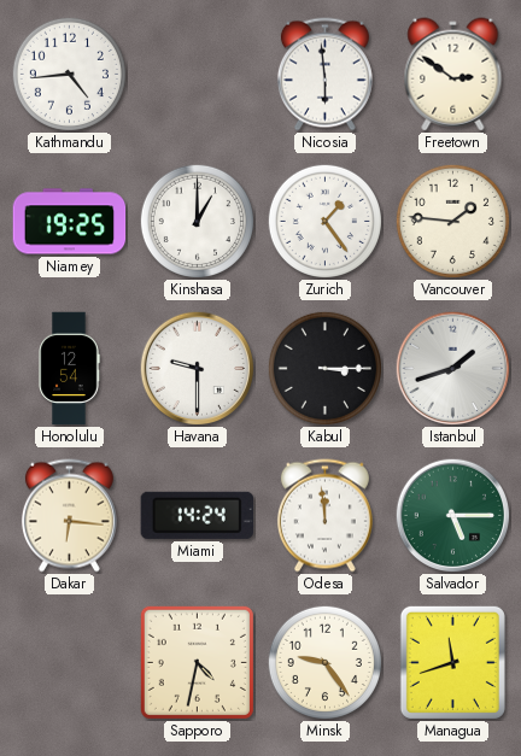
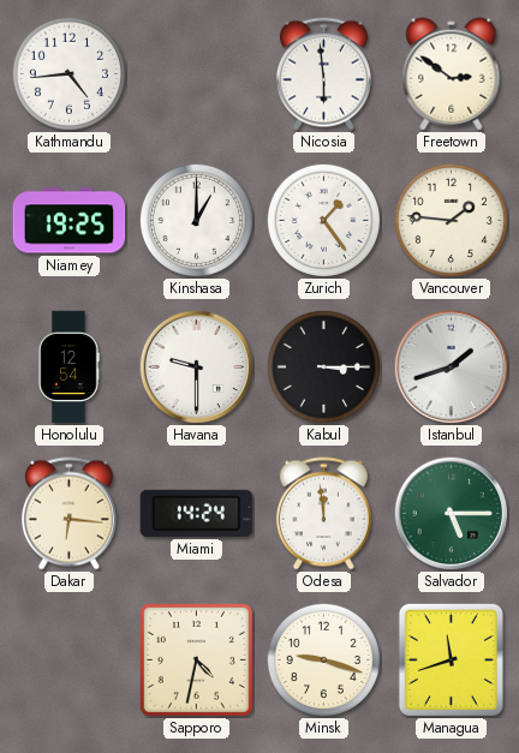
Minsk: 9:24 -> 9:18 (323, 659)
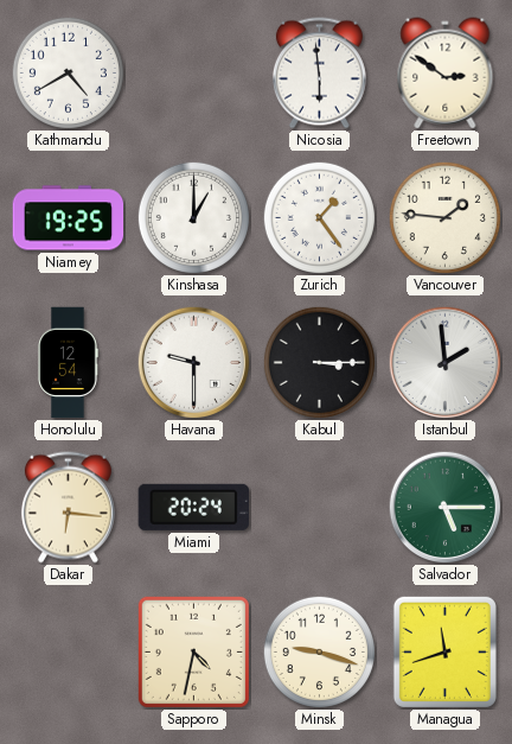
Kathmandu: 4:44 -> 4:40 (68, 72)
Istanbul: 1:42 -> 1:59 (444, 362)
Miami: 14:24 -> 20:24 (193, 507)
Odesa: 11:59 -> none (323, 514)
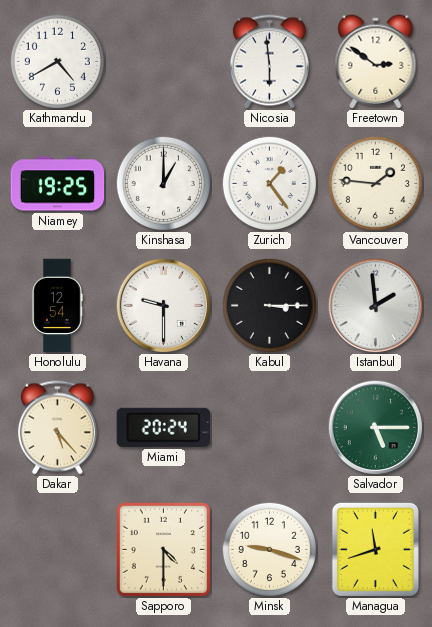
Dakar: 6:16 -> 5:23 (57, 428)
Sapporo: 4:32 -> 4:30 (163, 549)
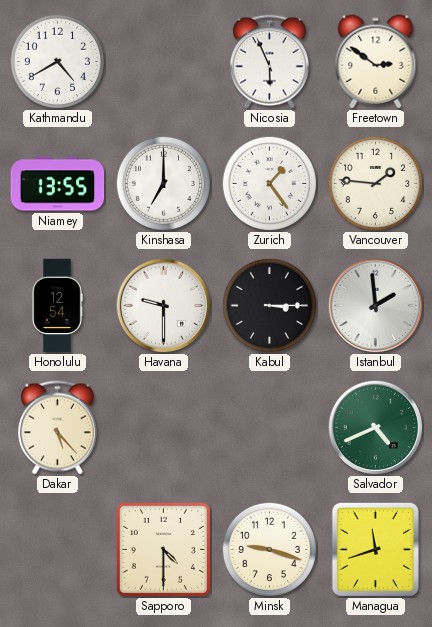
Nicosia: 5:59 -> 5:56 (269, 62)
Niamey: 19:25 -> 13:55 (58, 184)
Kinshasa: 1:00 -> 7:00 (163, 183)
Miami: 20:24 -> none (163, 427)
Salvador: 5:15 -> 4:41 (375, 427)
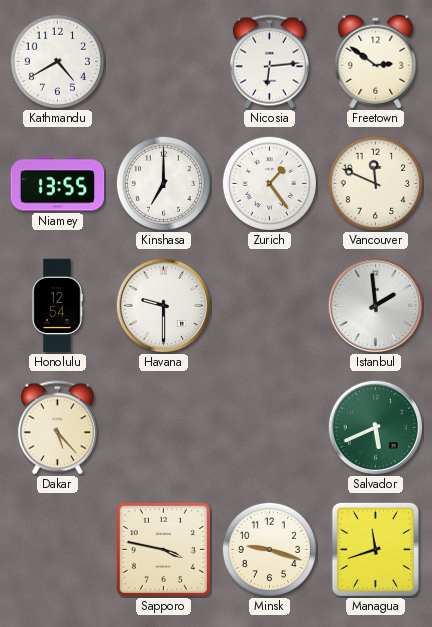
Nicosia: 5:56 -> 6:14 (269, 62)
Vancouver: 1:46 -> 11:49 (375, 183)
Kabul: 3:15 -> none (269, 305)
Salvador: 4:41 -> 5:41 (375, 427)
Sapporo: 4:30 -> 3:47 (163, 549)
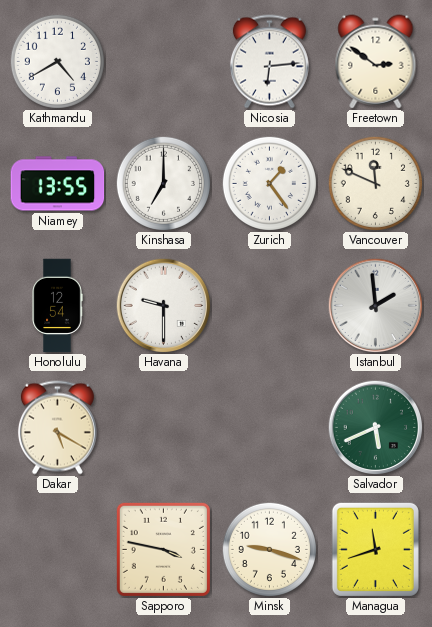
Dakar: 5:23 -> 5:20 (57, 428)
